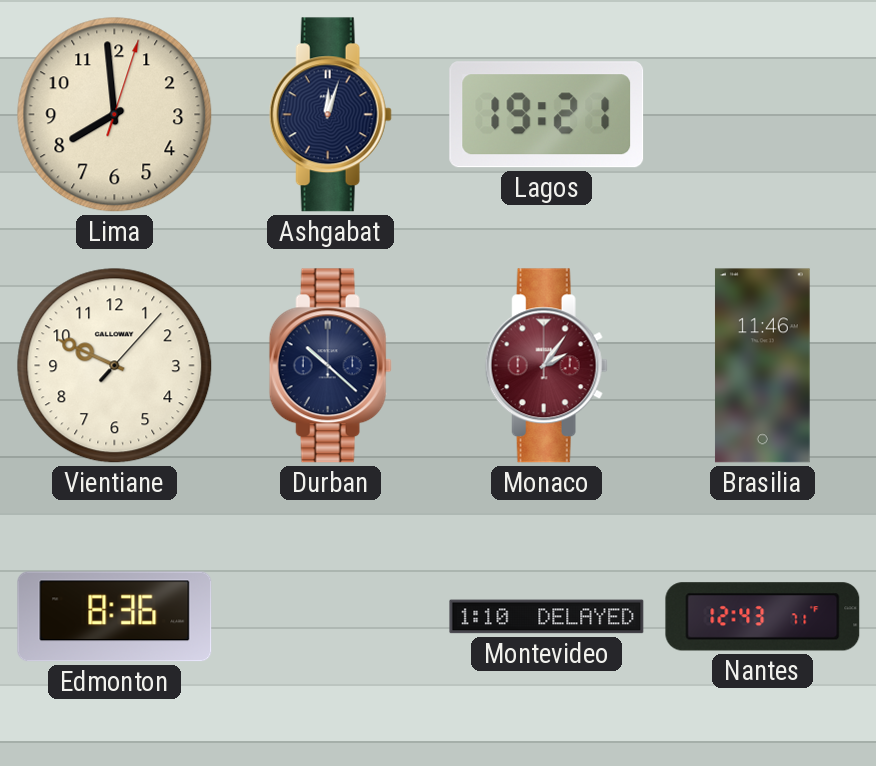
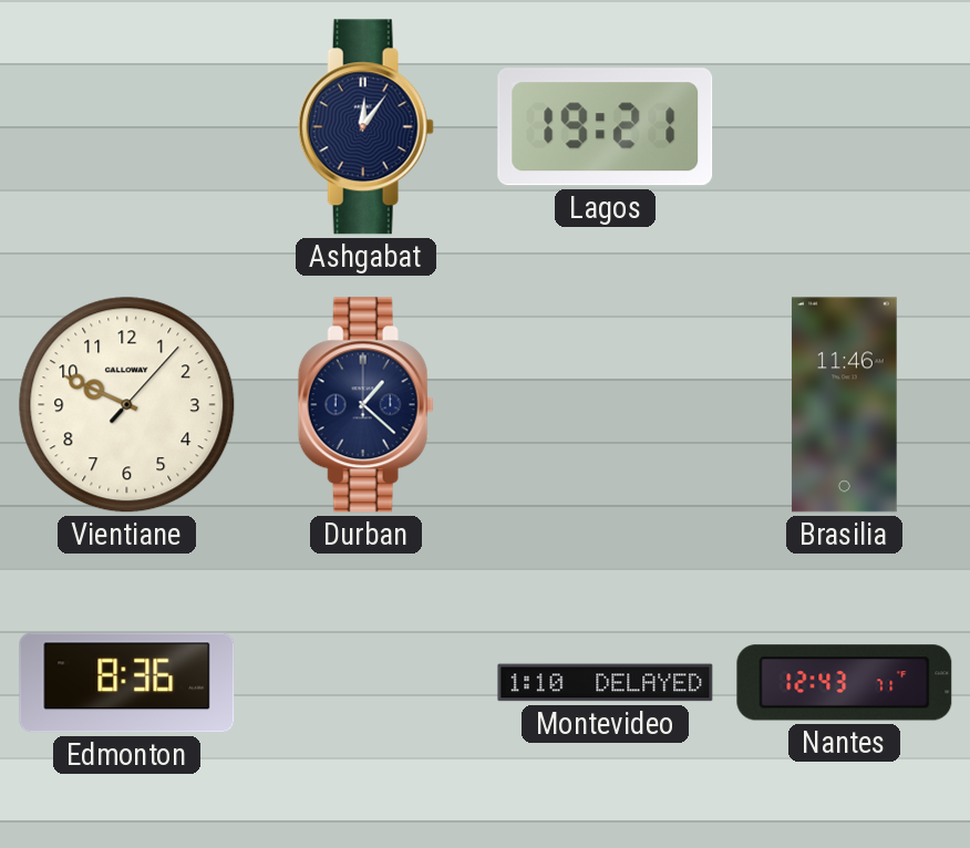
Lima: 7:59 -> none (115, 115)
Ashgabat: 12:03 -> 12:06 (365, 127)
Durban: 10:22 -> 1:22 (365, 405)
Monaco: 2:06 -> none (546, 366)
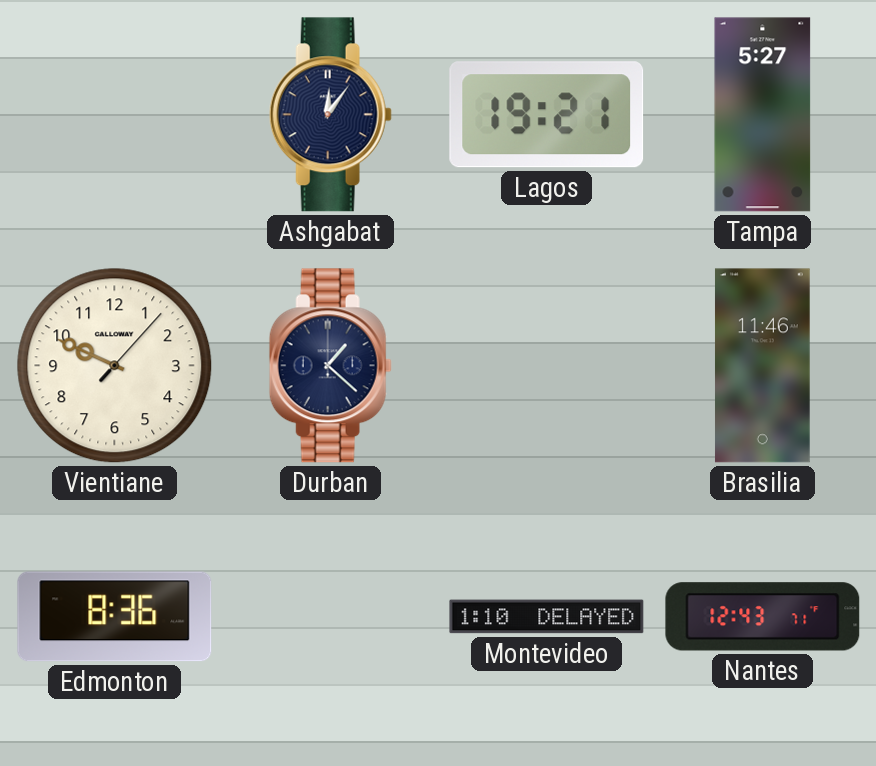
Tampa: none -> 5:27 (763, 115)
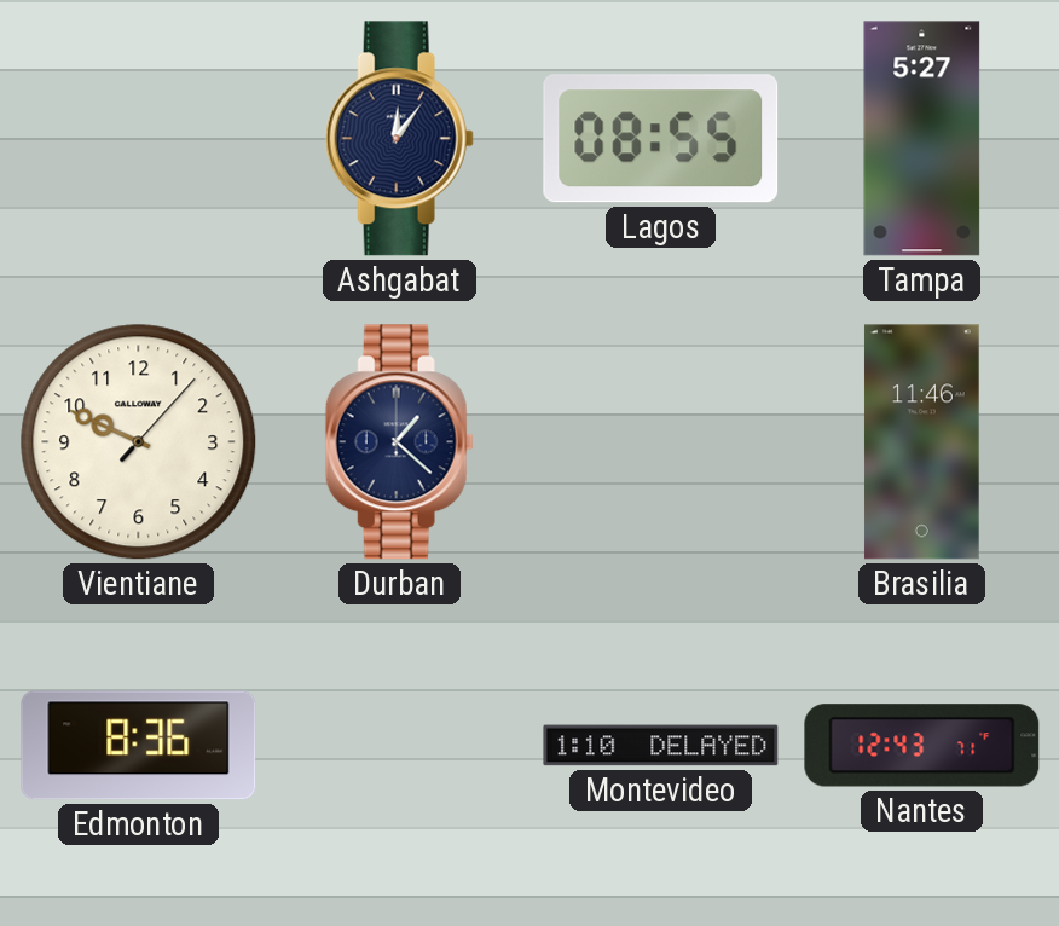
Lagos: 19:21 -> 08:55 (661, 139)
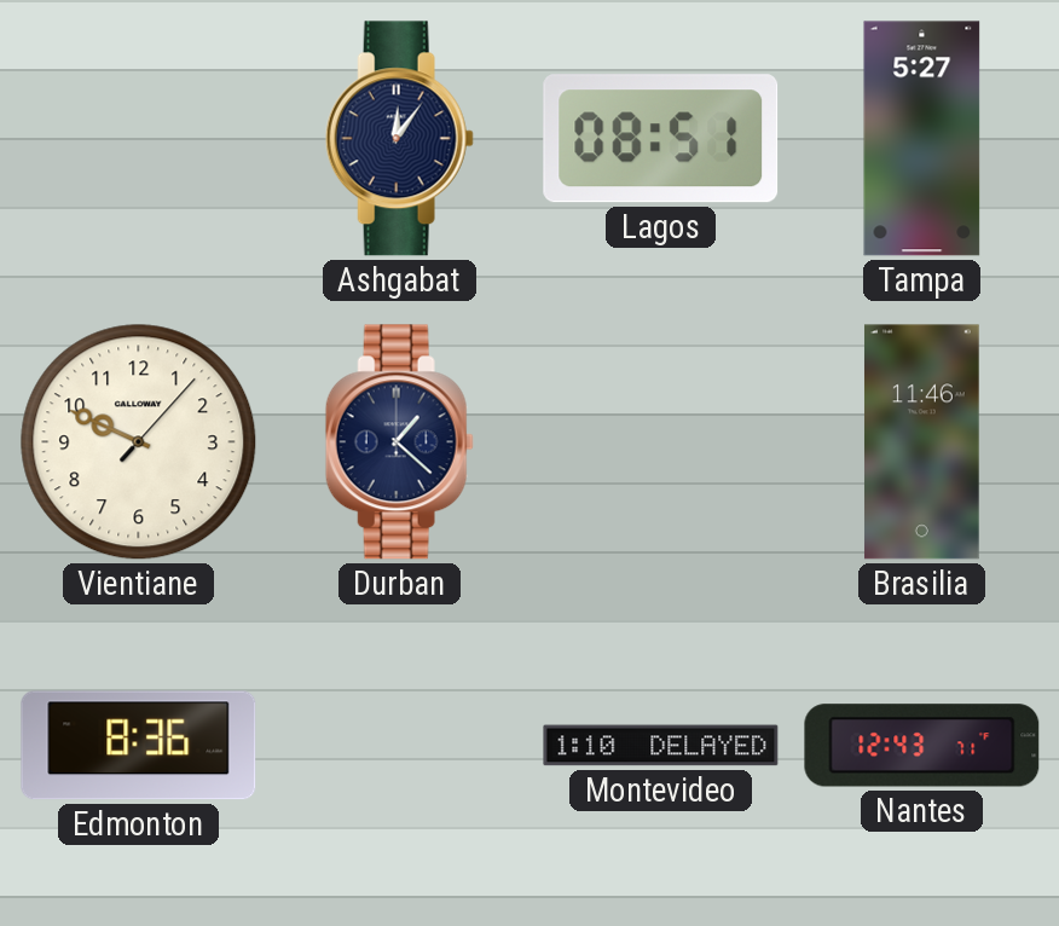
Lagos: 08:55 -> 08:51 (661, 139)
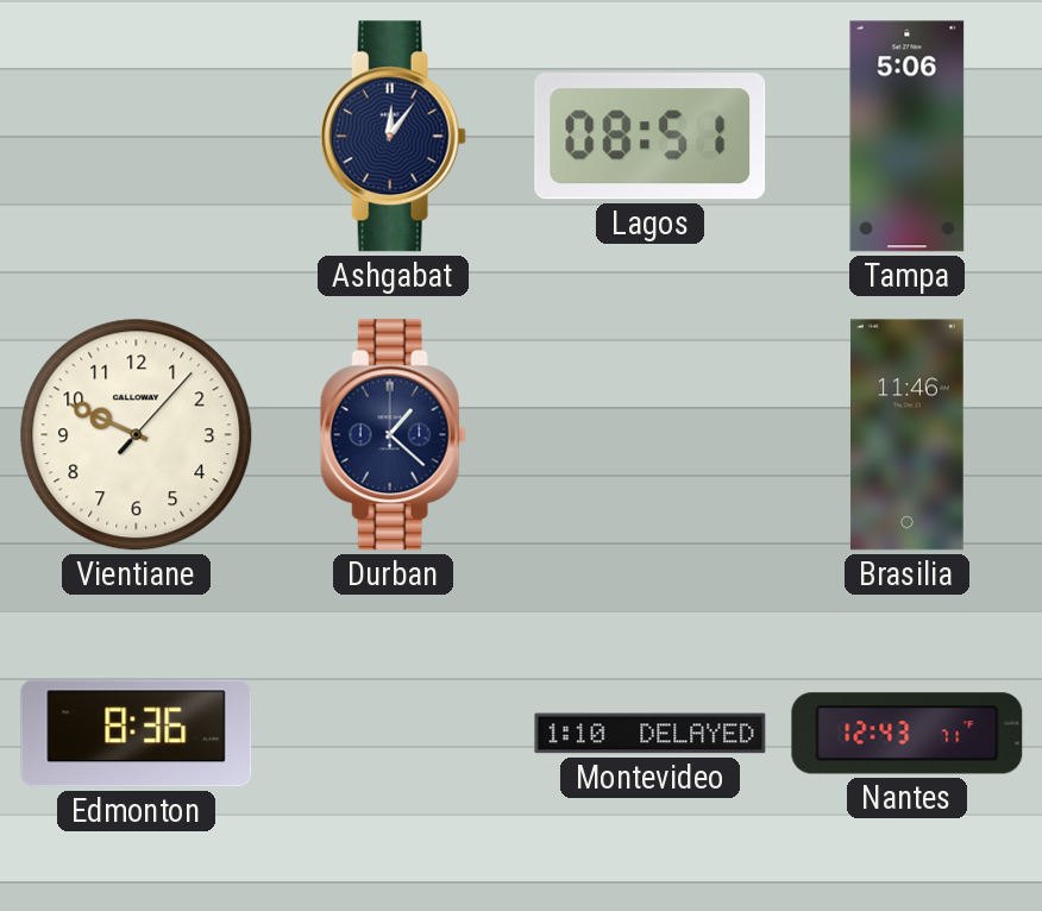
Tampa: 5:27 -> 5:06 (908, 137)
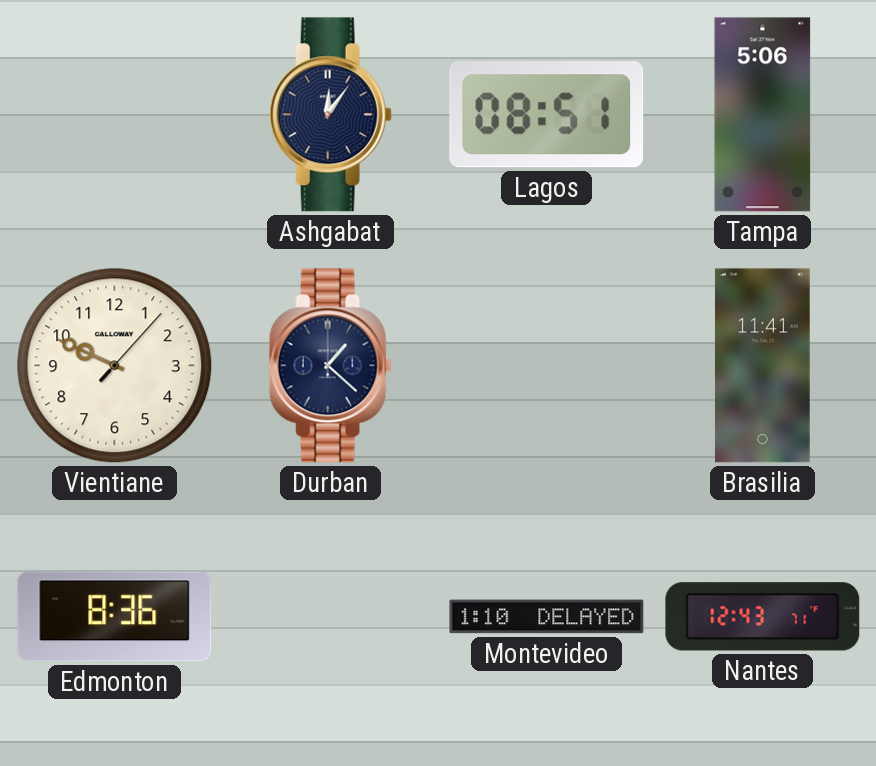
Brasilia: 11:46 -> 11:41 (763, 366)
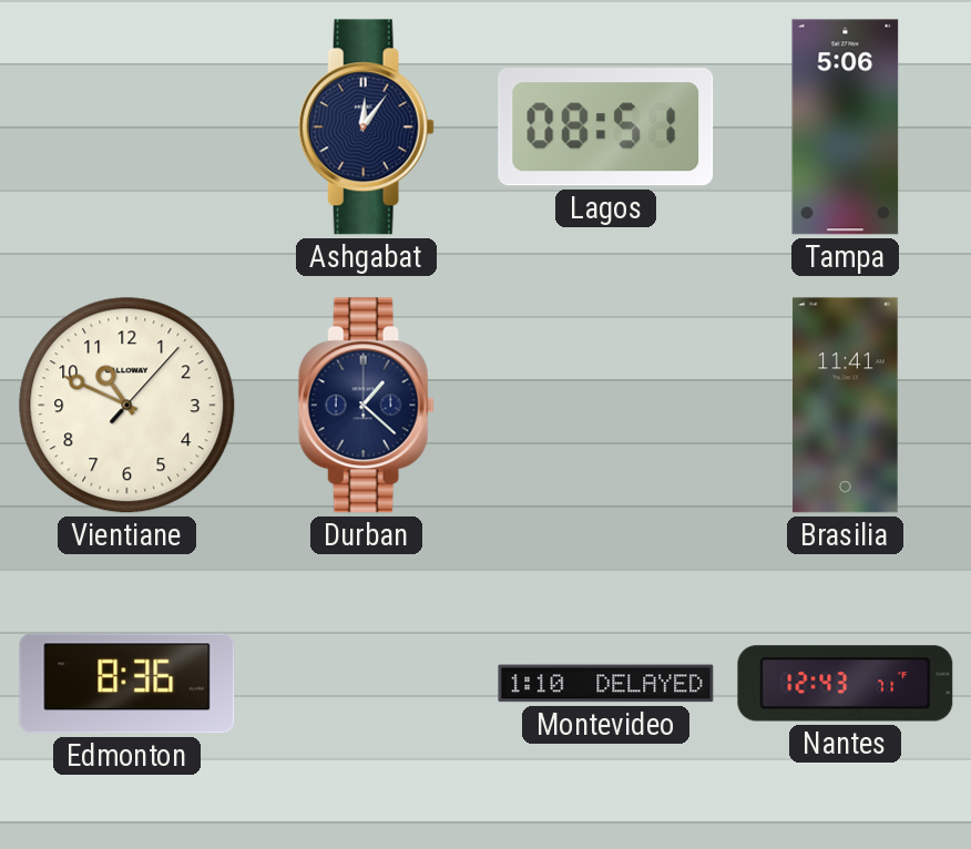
Vientiane: 9:49 -> 10:49 (127, 406)
